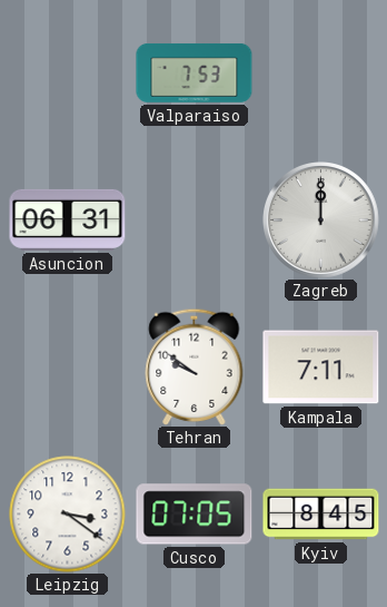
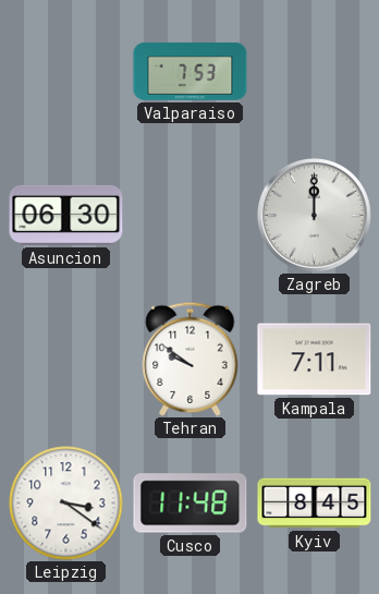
Asuncion: 06:31 -> 06:30 (66, 215)
Cusco: 07:05 -> 11:48 (191, 504)
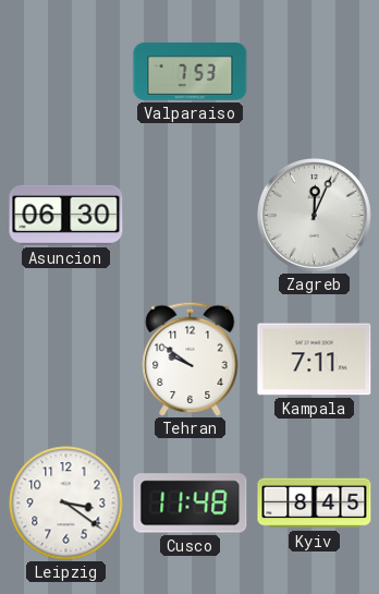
Zagreb: 12:00 -> 12:04 (315, 216)
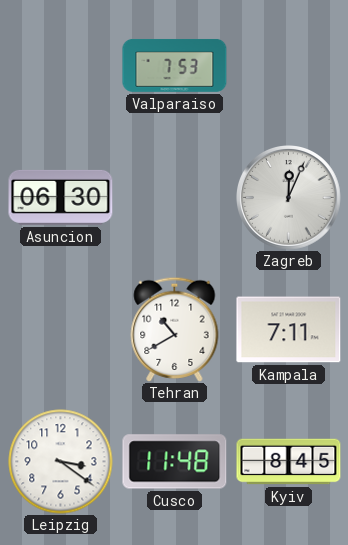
Tehran: 9:51 -> 10:40 (175, 329)
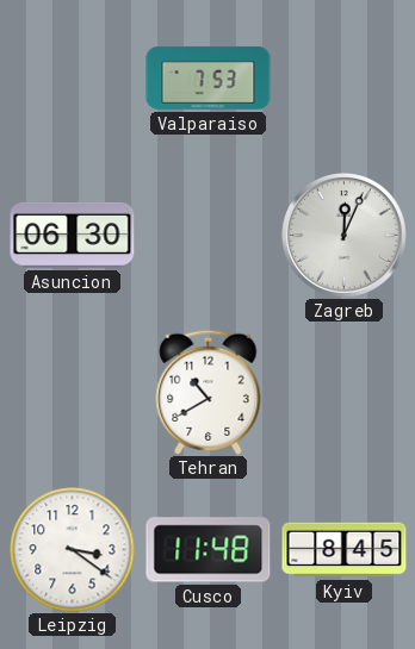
Kampala: 7:11 -> none (289, 330)
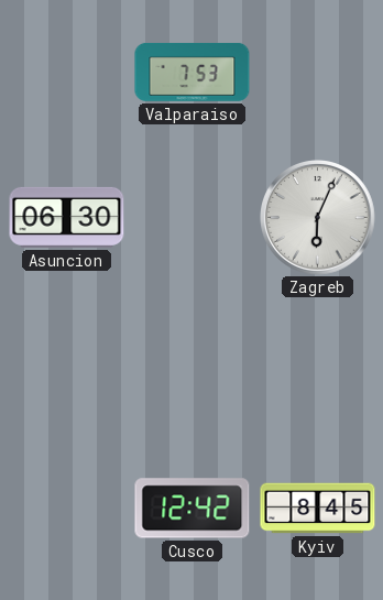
Zagreb: 12:04 -> 6:04 (318, 218)
Tehran: 10:40 -> none (209, 392)
Leipzig: 3:21 -> none (73, 550)
Cusco: 11:48 -> 12:42 (193, 509)
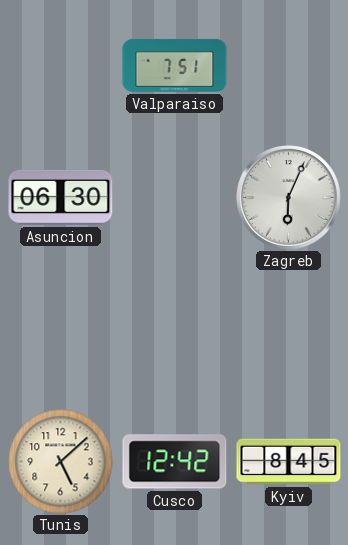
Valparaiso: 7:53 -> 7:51 (175, 65)
Tunis: none -> 5:08 (61, 462)
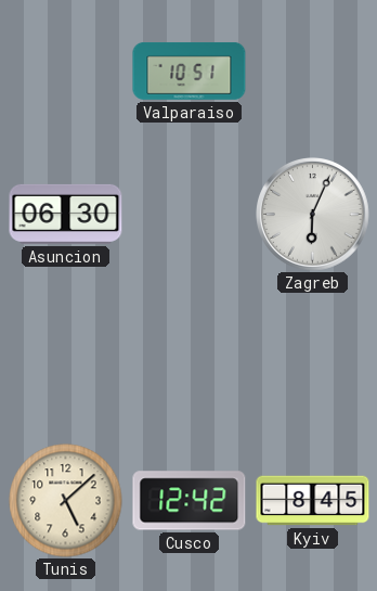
Valparaiso: 7:51 -> 10:51 (190, 70)
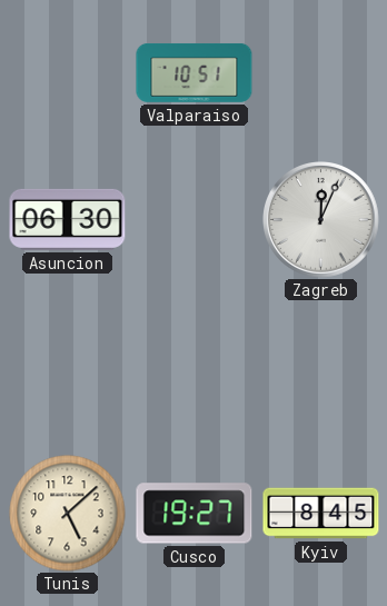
Zagreb: 6:04 -> 12:04 (321, 220)
Cusco: 12:42 -> 19:27 (195, 514)
